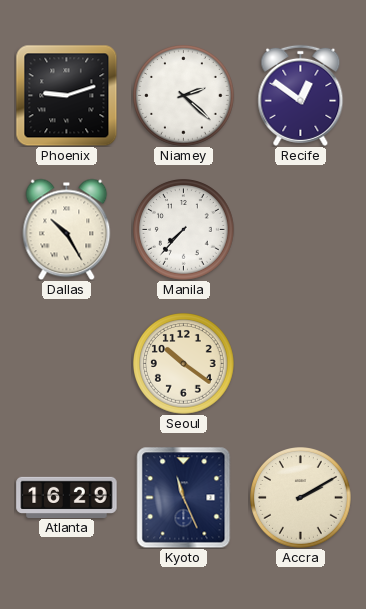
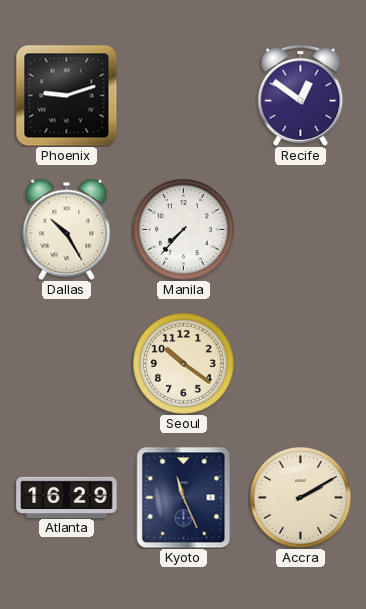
Niamey: 2:22 -> none (184, 96)
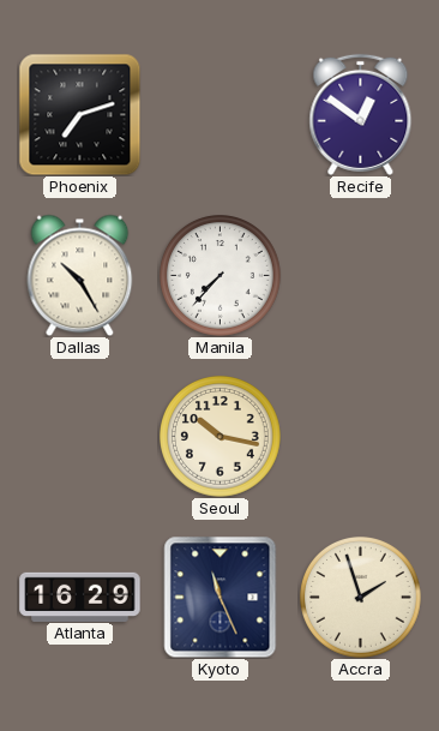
Phoenix: 9:12 -> 7:12 (79, 114)
Seoul: 10:21 -> 10:17 (221, 437)
Accra: 2:10 -> 1:57 (361, 598)
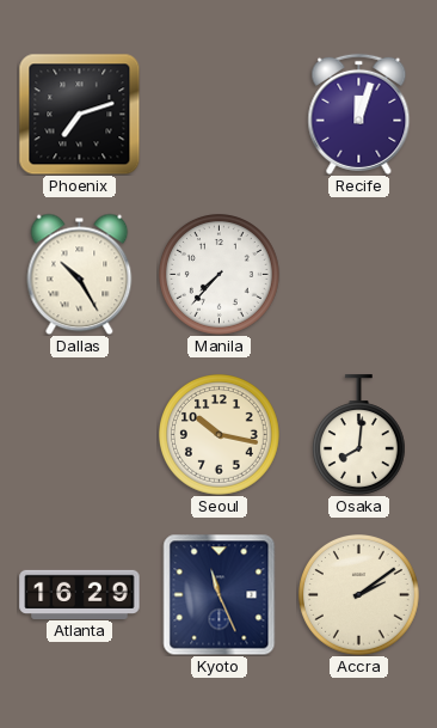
Recife: 12:51 -> 12:03 (359, 114)
Osaka: none -> 8:01 (358, 435)
Accra: 1:57 -> 2:09 (359, 595)
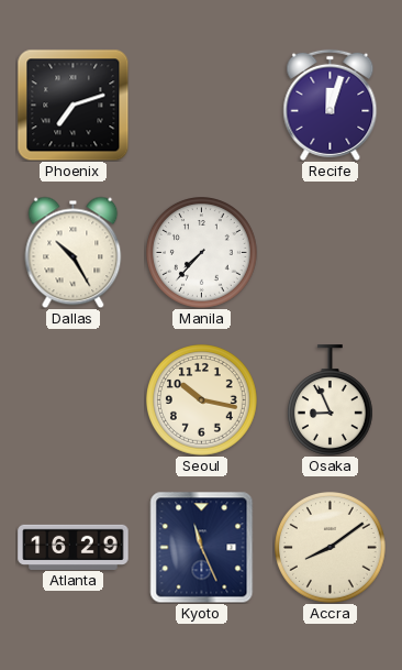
Osaka: 8:01 -> 8:56 (330, 400)
Accra: 2:09 -> 8:09 (331, 548)
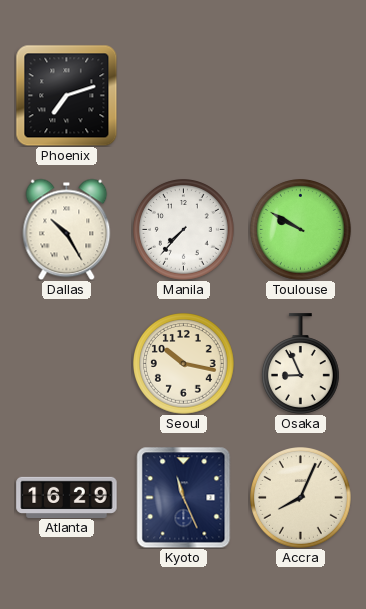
Recife: 12:03 -> none (331, 105)
Toulouse: none -> 9:50 (301, 230)
Accra: 8:09 -> 8:04 (301, 498)
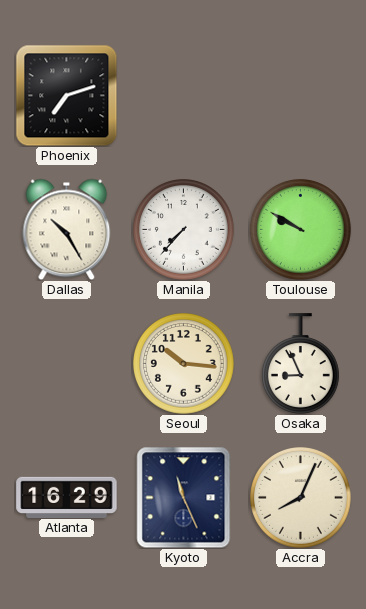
Seoul: 10:17 -> 10:16 (184, 364)
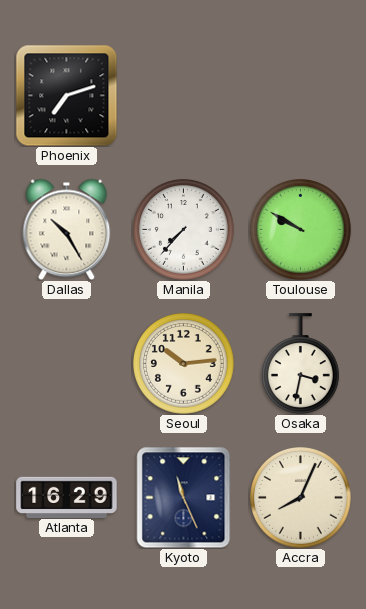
Seoul: 10:16 -> 10:14 (184, 364)
Osaka: 8:56 -> 3:32 (300, 364)
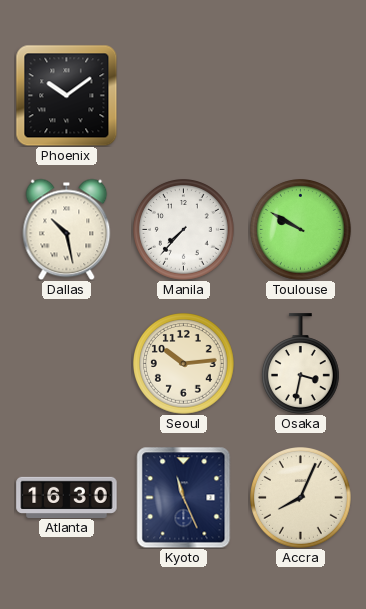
Phoenix: 7:12 -> 10:09 (66, 95)
Dallas: 10:25 -> 10:28 (67, 229)
Atlanta: 16:29 -> 16:30 (67, 497)
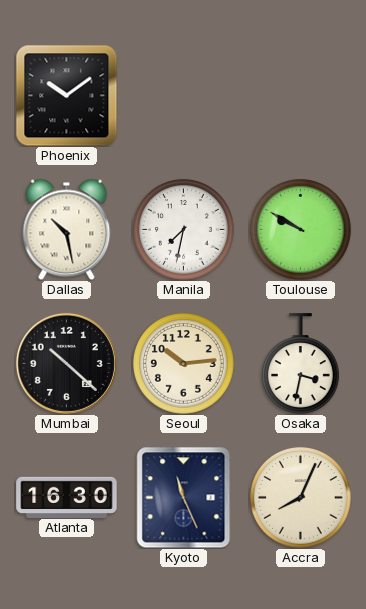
Manila: 7:37 -> 7:32 (184, 230)
Mumbai: none -> 10:22 (66, 363)
